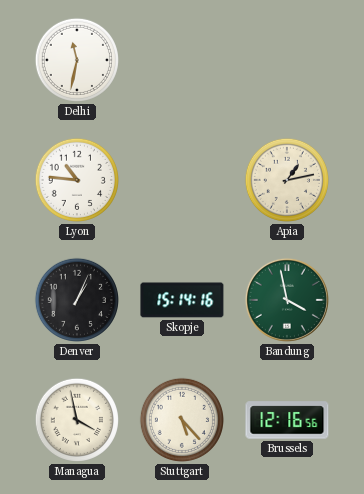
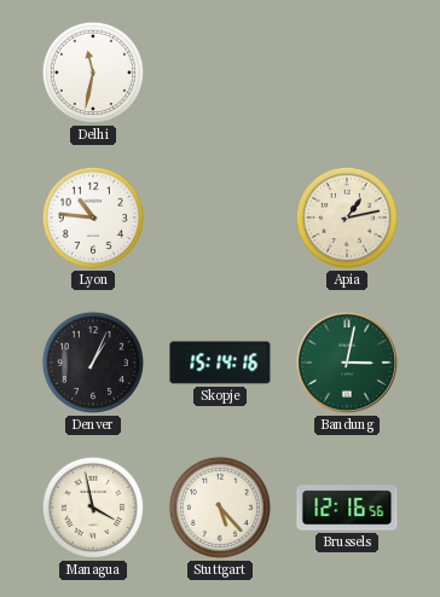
Bandung: 3:58 -> 3:02 (347, 363)
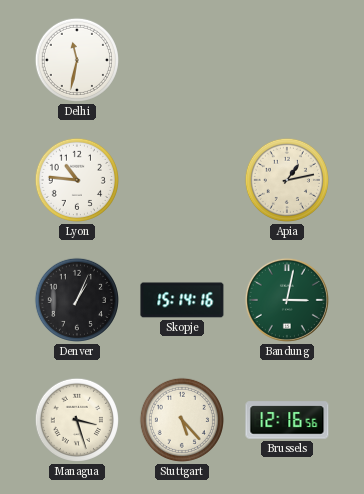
Managua: 3:58 -> 3:27 (77, 420)
